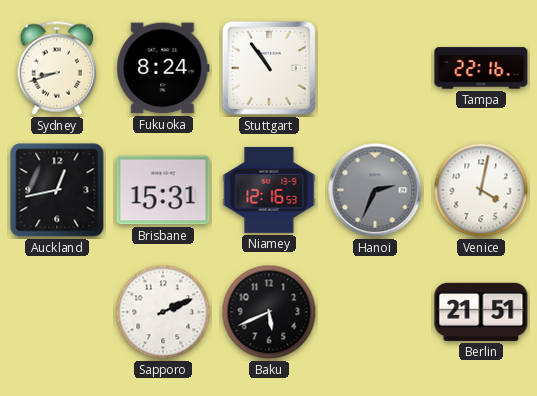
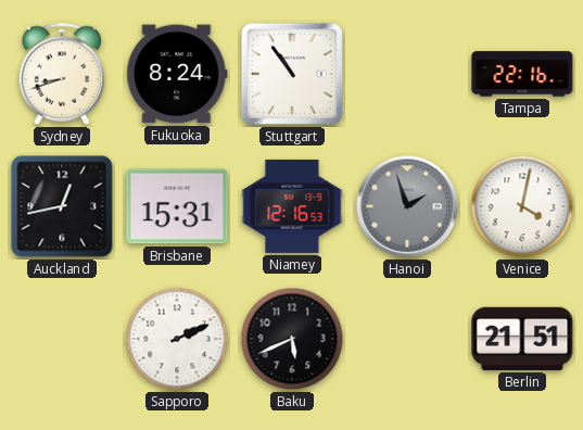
Hanoi: 2:34 -> 1:57 (407, 206)
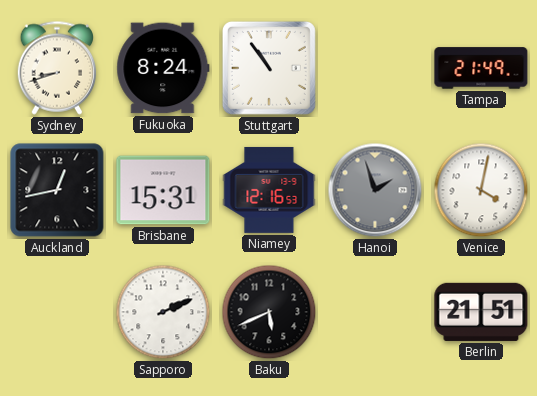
Tampa: 22:16 -> 21:49 (481, 68)
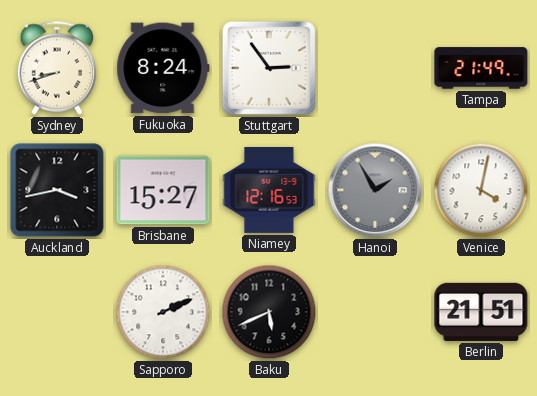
Stuttgart: 10:54 -> 2:54 (269, 68)
Auckland: 12:43 -> 3:43 (57, 190)
Brisbane: 15:31 -> 15:27 (163, 190)
Hanoi: 1:57 -> 1:55 (375, 190)
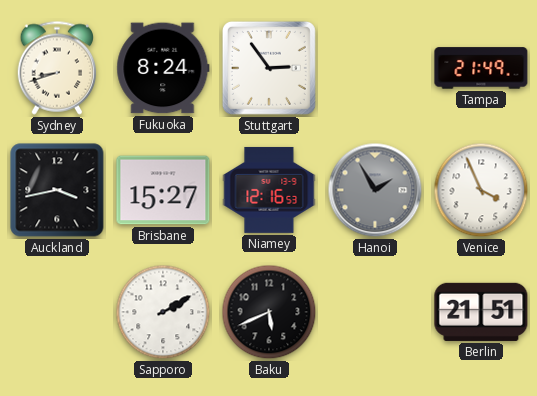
Venice: 4:02 -> 3:56 (481, 190)
Sapporo: 2:11 -> 2:10 (163, 312)
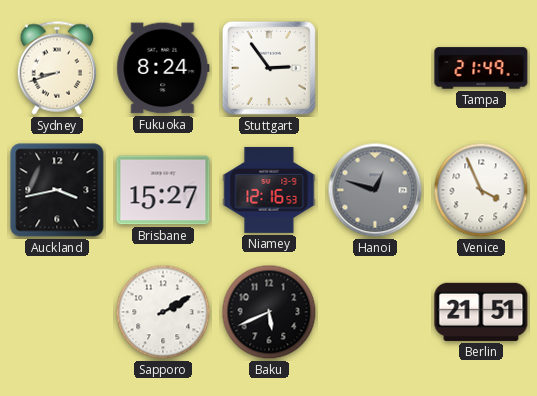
Hanoi: 1:55 -> 12:48 (375, 190)
